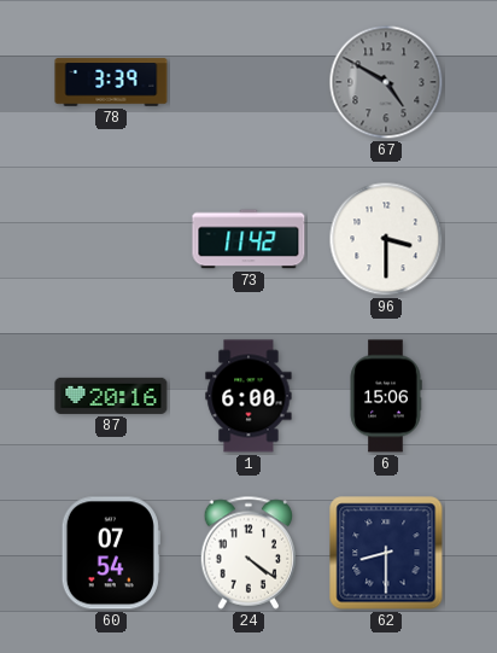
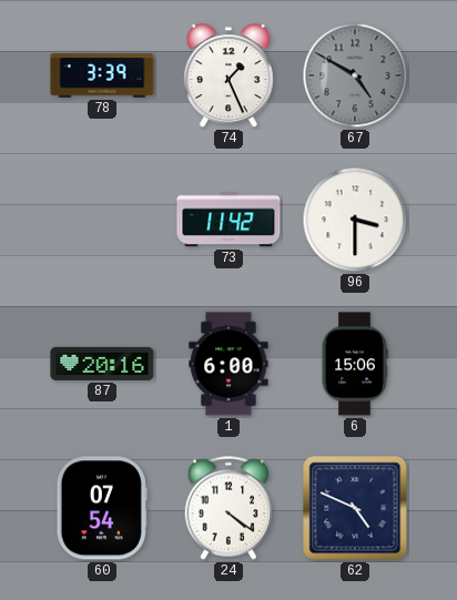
74: none -> 1:26 (228, 77)
62: 8:30 -> 4:49 (355, 508)
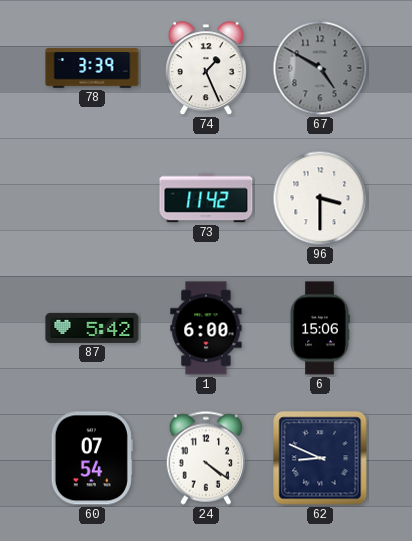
87: 20:16 -> 5:42 (92, 328)
62: 4:49 -> 8:49 (320, 458)
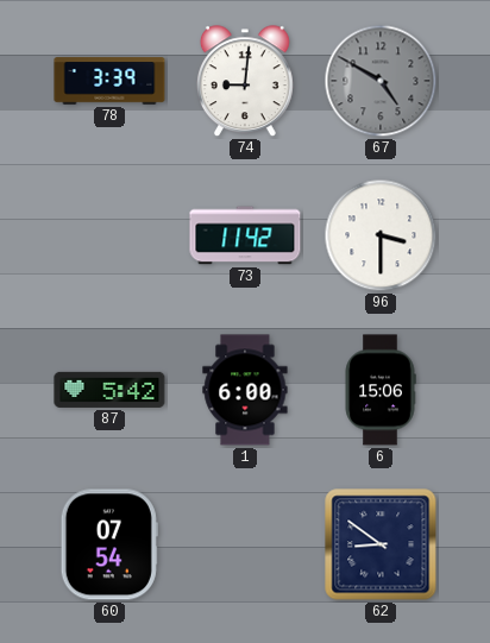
74: 1:26 -> 9:01 (245, 82)
24: 4:21 -> none (206, 458)
62: 8:49 -> 8:51 (381, 544)
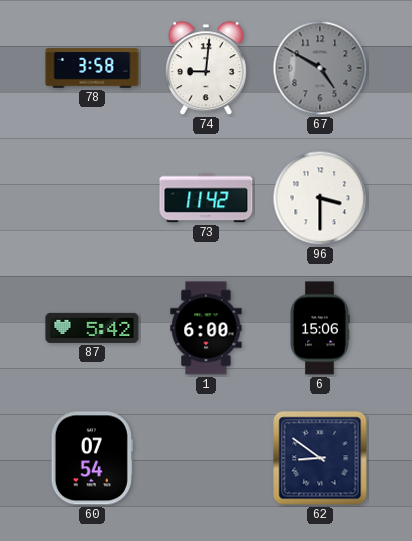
78: 3:39 -> 3:58 (92, 68)
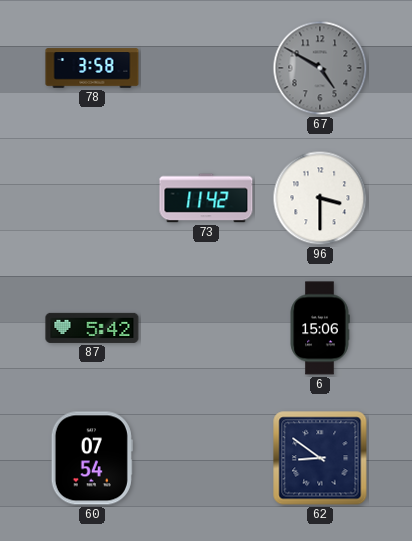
74: 9:01 -> none (206, 69)
1: 6:00 -> none (206, 328)
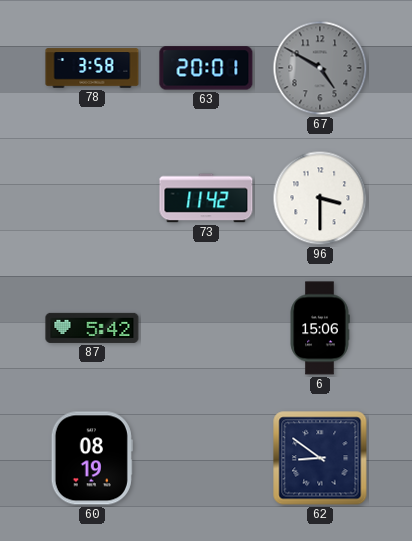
63: none -> 20:01 (206, 68)
60: 07:54 -> 08:19 (92, 458)
